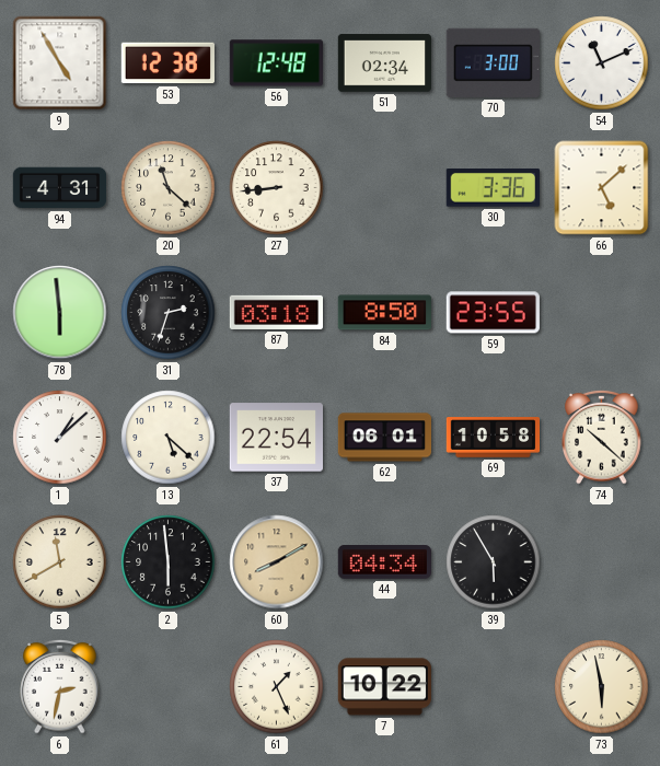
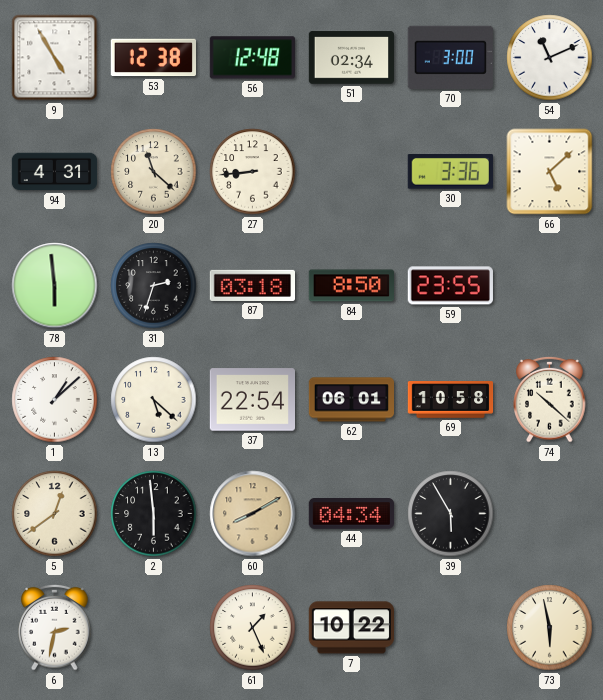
5: 11:40 -> 12:39 (55, 514)
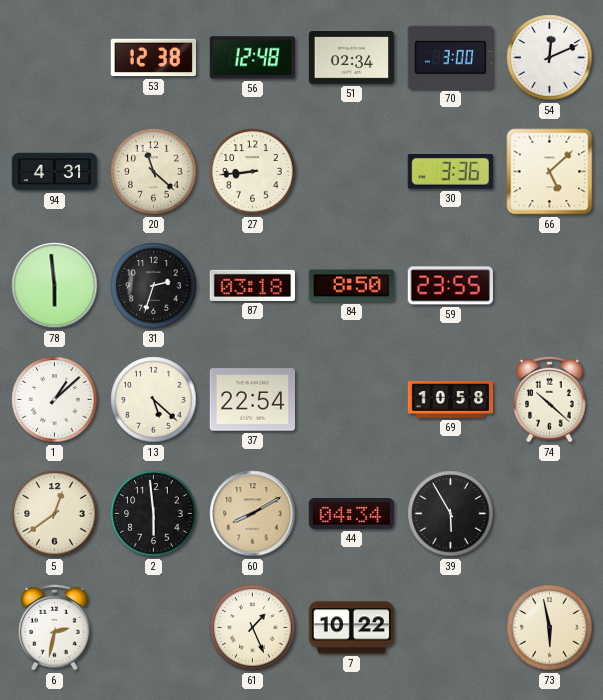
9: 4:55 -> none (55, 58)
54: 11:11 -> 12:11 (550, 58)
62: 06:01 -> none (352, 400)
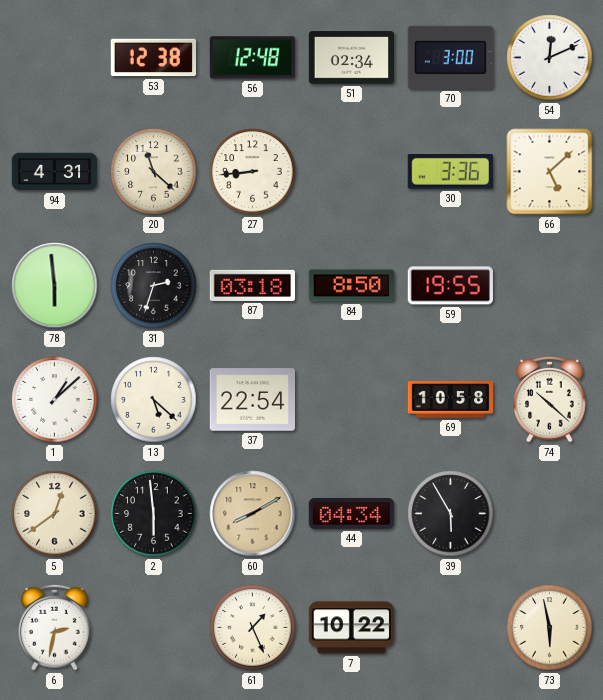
59: 23:55 -> 19:55 (450, 286)
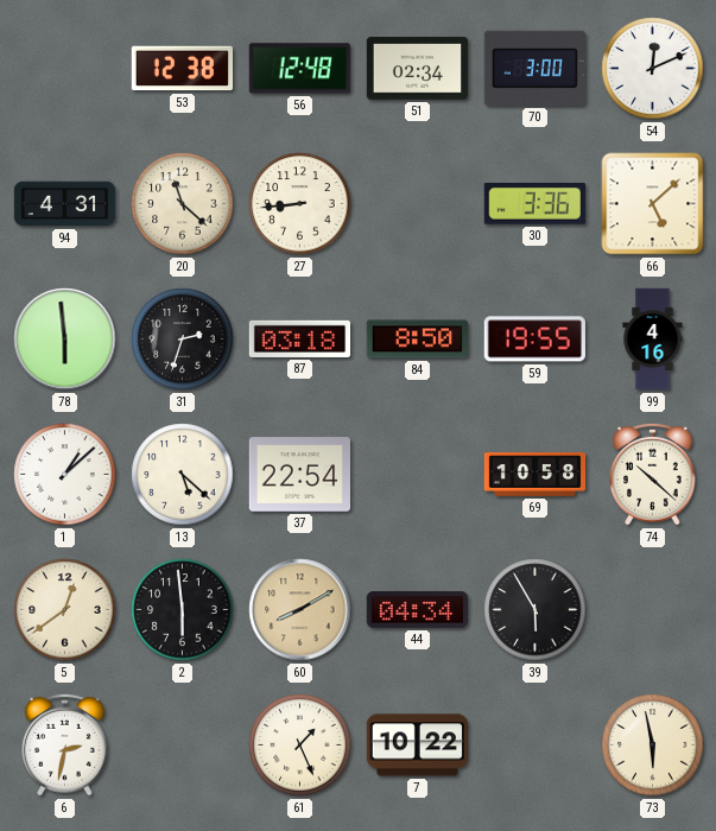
99: none -> 4:16 (653, 340)
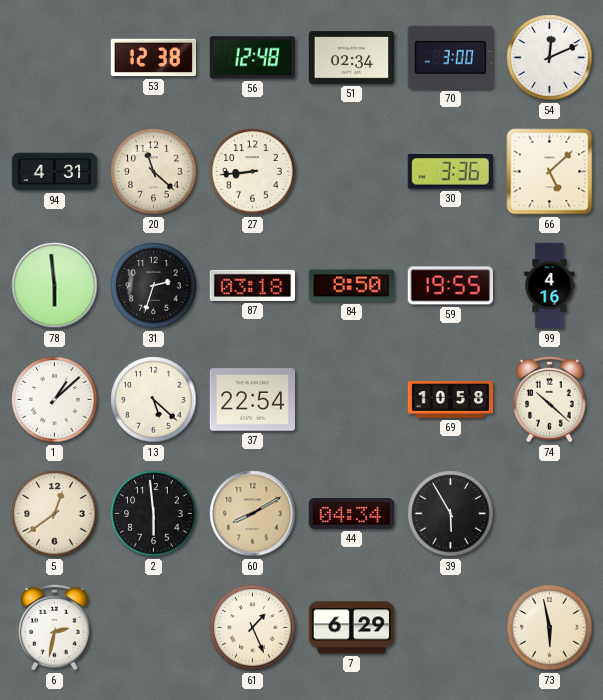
7: 10:22 -> 6:29 (351, 628)
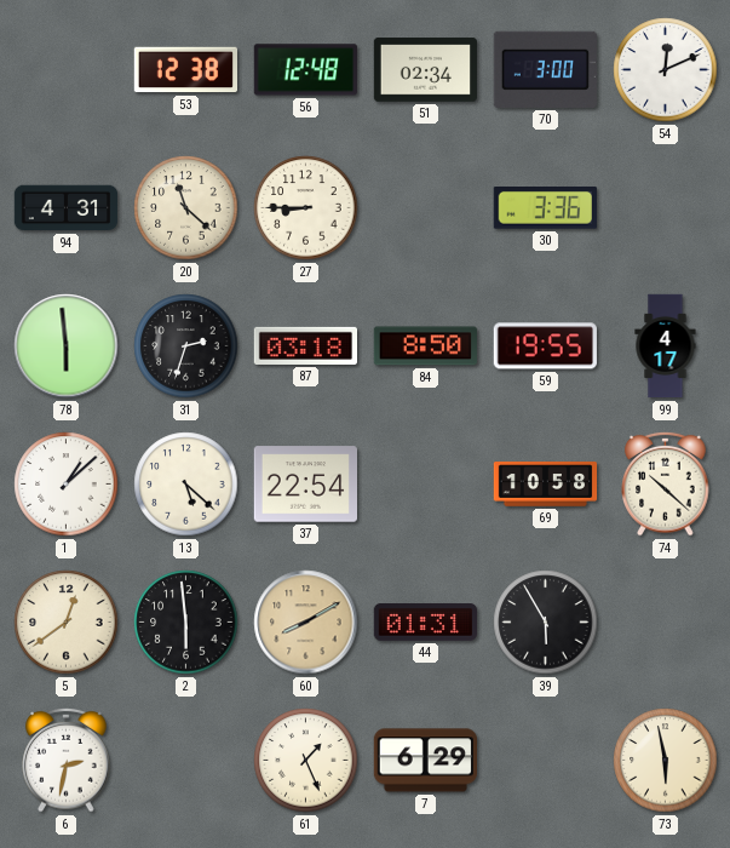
27: 8:44 -> 8:45 (306, 208)
66: 5:08 -> none (550, 172)
99: 4:16 -> 4:17 (666, 346)
44: 04:34 -> 01:31 (425, 623)
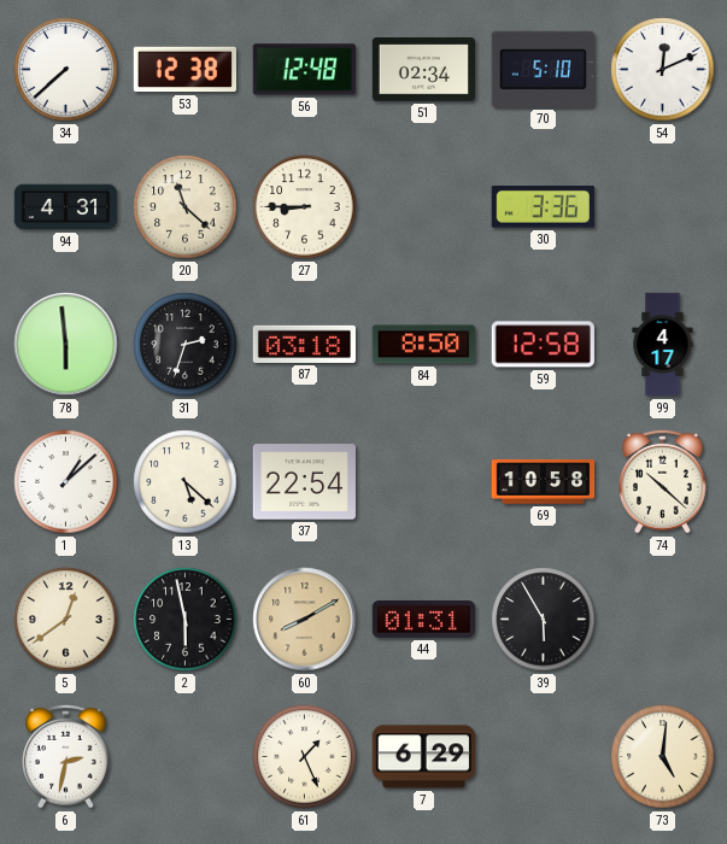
34: none -> 7:38 (66, 70)
70: 3:00 -> 5:10 (543, 69)
59: 19:55 -> 12:58 (543, 345)
2: 5:59 -> 5:58 (186, 620)
73: 5:58 -> 5:01 (663, 757)
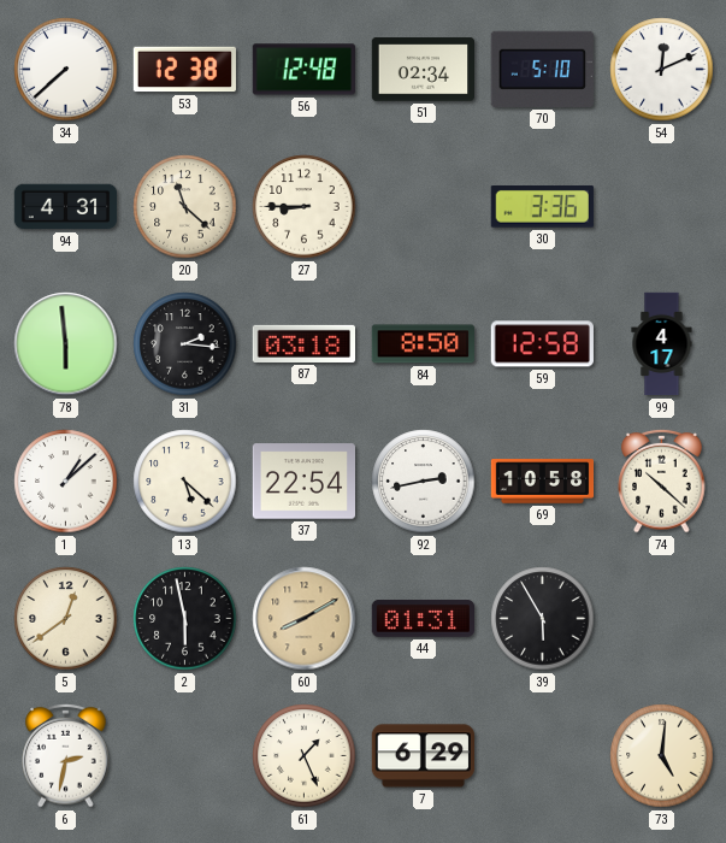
31: 2:33 -> 2:16 (185, 344)
92: none -> 2:43 (424, 482)
